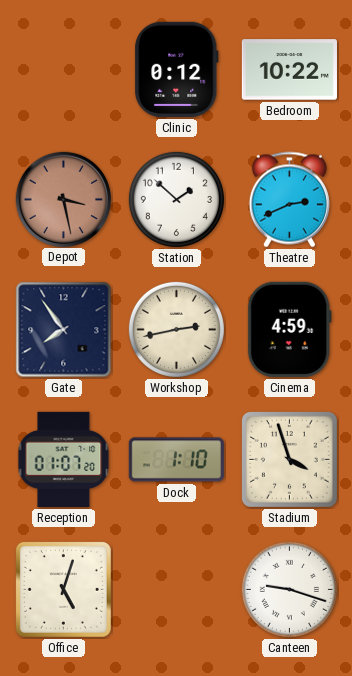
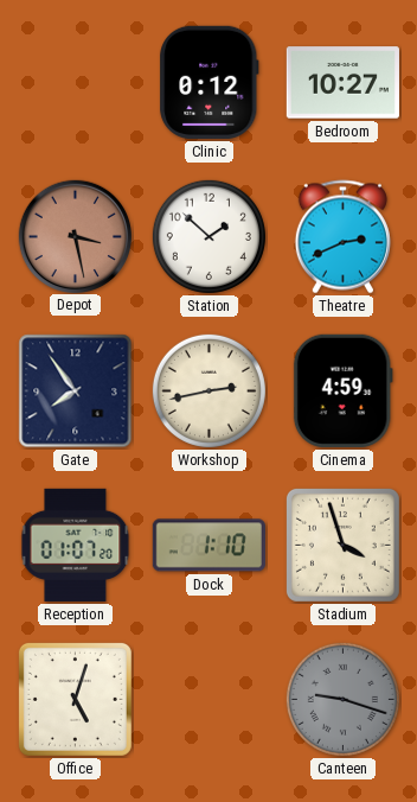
Bedroom: 10:22 -> 10:27 (342, 83)
Canteen dial: white -> grey (342, 699)
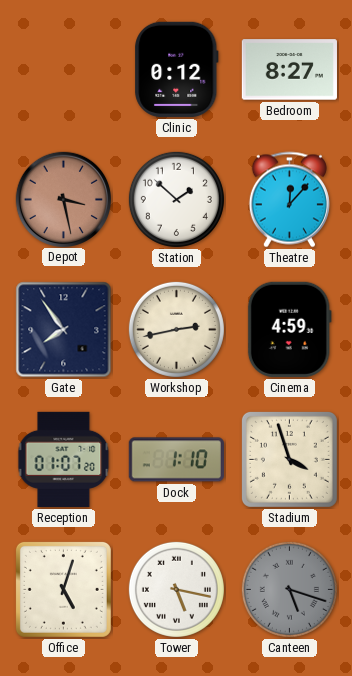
Bedroom: 10:27 -> 8:27 (289, 70)
Theatre: 2:41 -> 12:07 (289, 200)
Tower: none -> 5:17 (176, 589)
Canteen: 9:18 -> 5:18 (289, 589)
